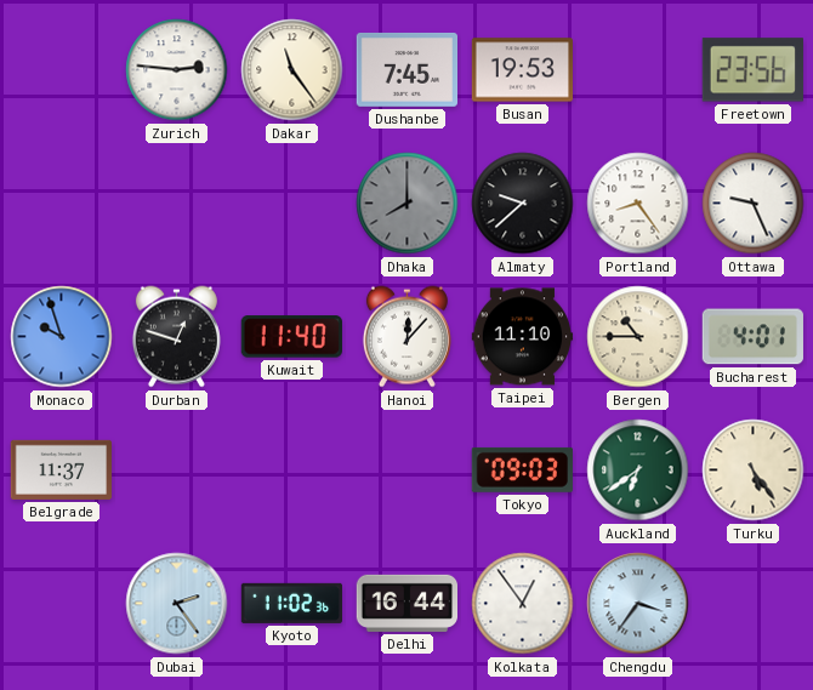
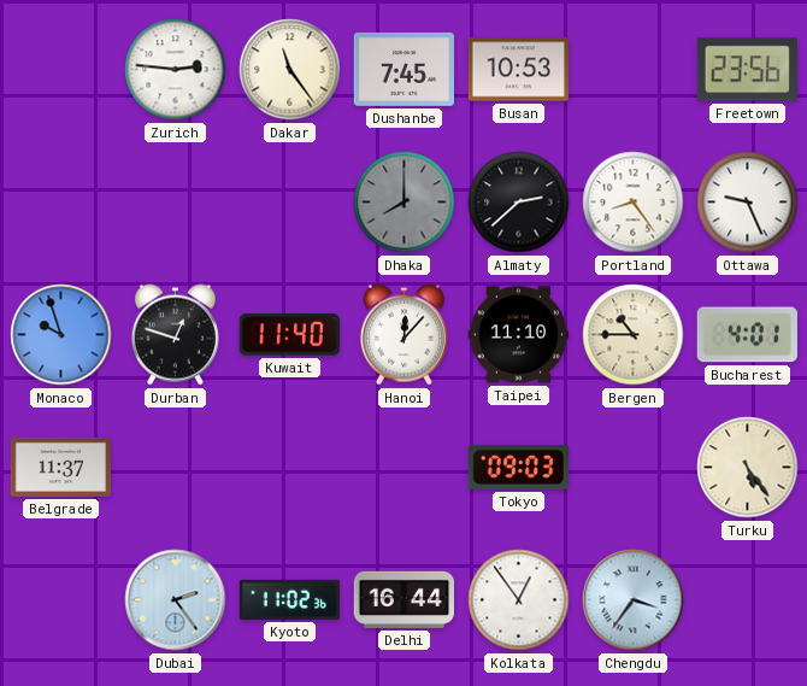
Busan: 19:53 -> 10:53 (518, 70)
Almaty: 9:38 -> 2:38 (519, 203)
Auckland: 6:39 -> none (638, 471)
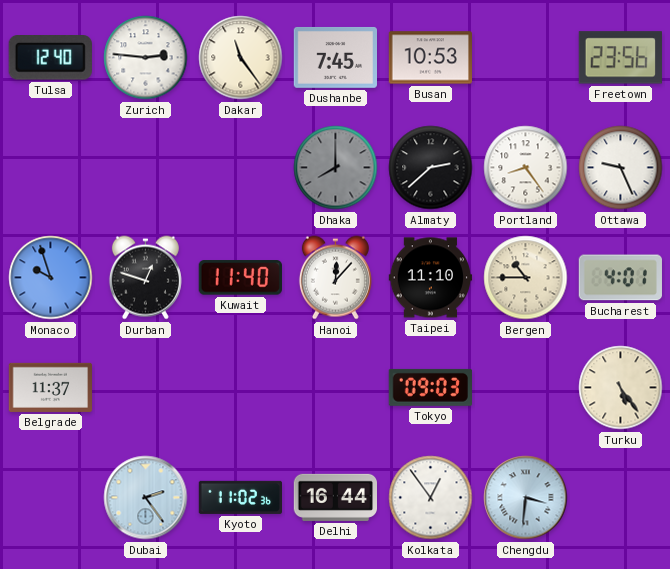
Tulsa: none -> 12:40 (50, 58)
Chengdu: 3:36 -> 3:31 (526, 498)
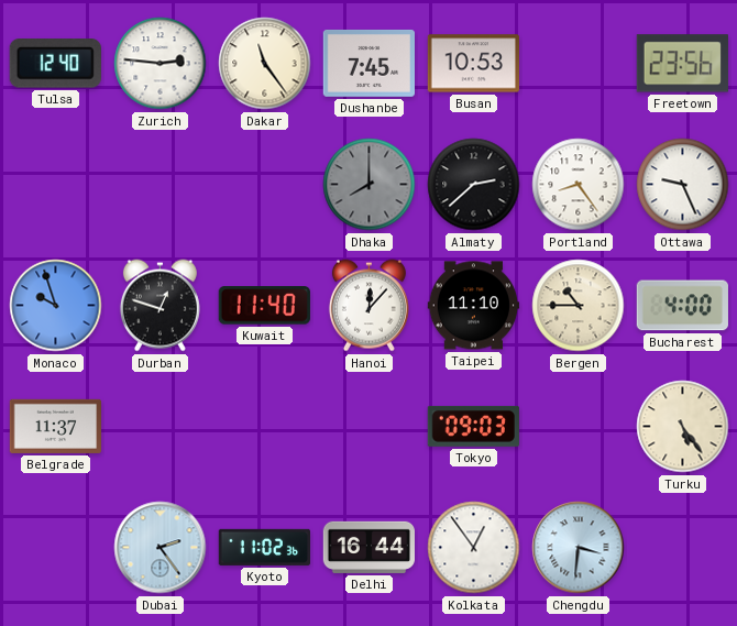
Bucharest: 4:01 -> 4:00 (682, 306)
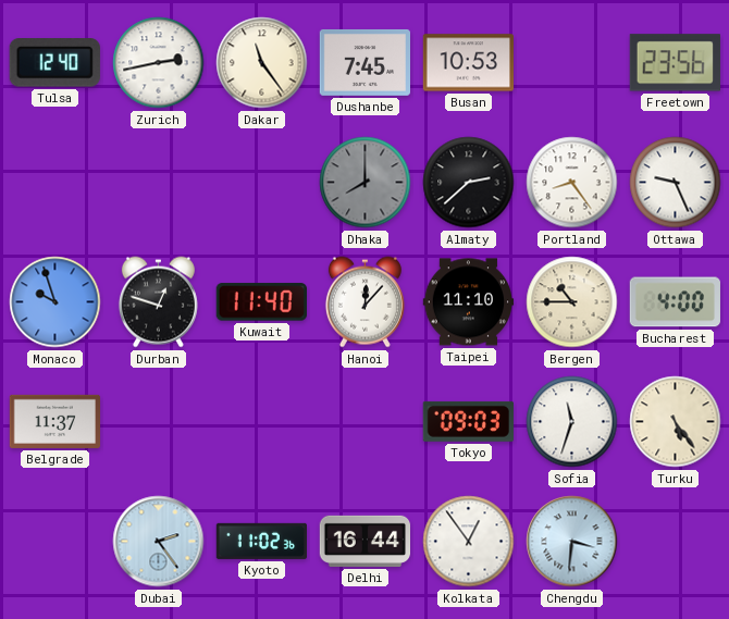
Zurich: 2:46 -> 2:43 (159, 63)
Sofia: none -> 11:33 (572, 422)
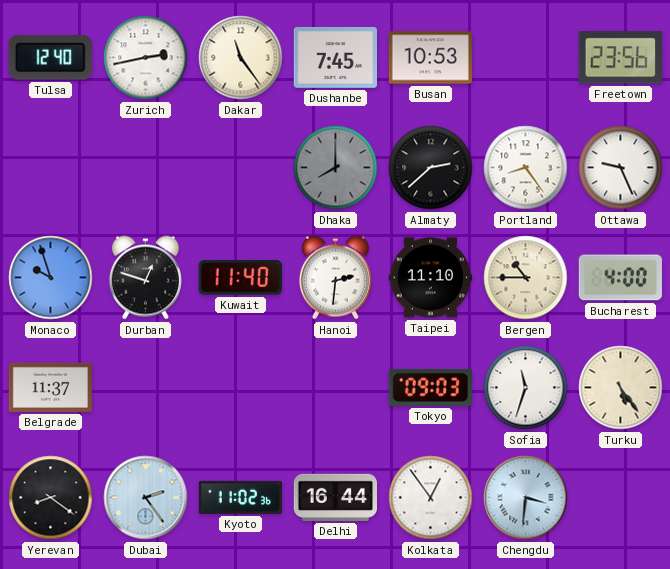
Hanoi: 12:07 -> 2:31 (335, 278)
Yerevan: none -> 8:21 (51, 498)
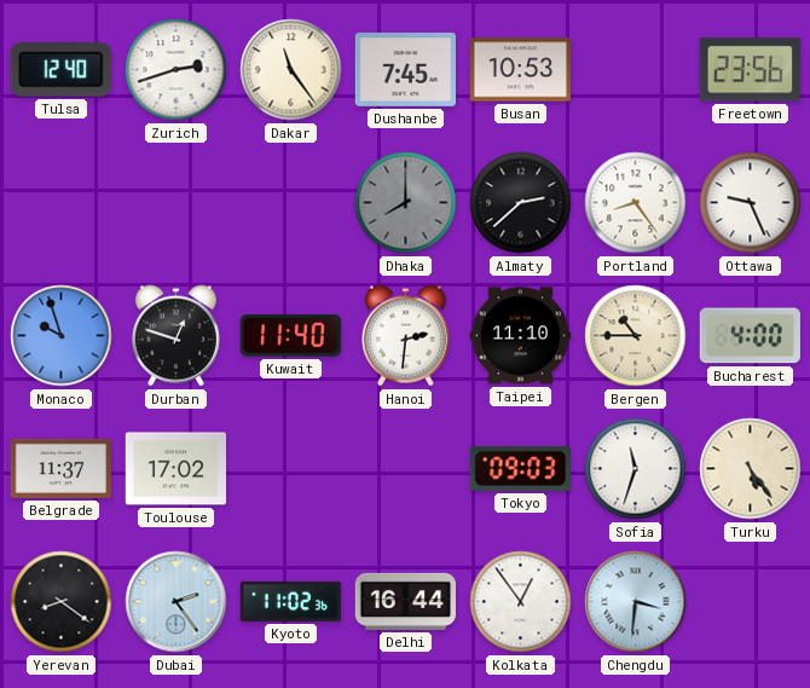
Zurich: 2:43 -> 2:42 (177, 70)
Toulouse: none -> 17:02 (177, 469)
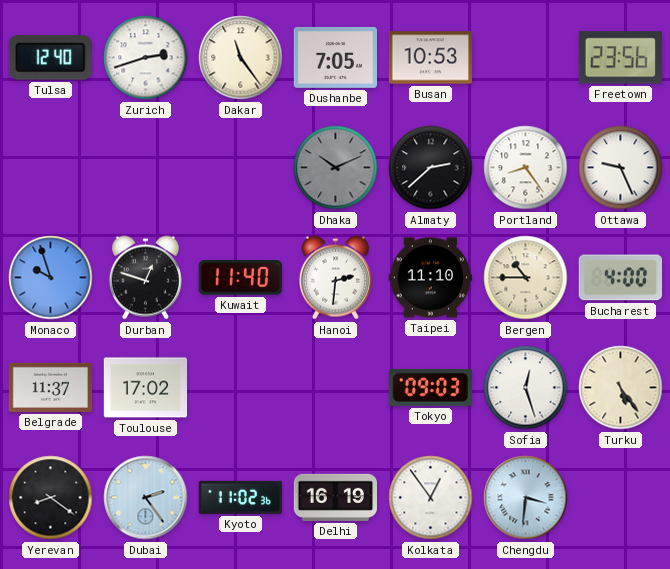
Dushanbe: 7:45 -> 7:05 (336, 57)
Dhaka: 8:00 -> 10:11 (336, 168)
Sofia: 11:33 -> 12:27 (526, 388)
Delhi: 16:44 -> 16:19 (336, 497)
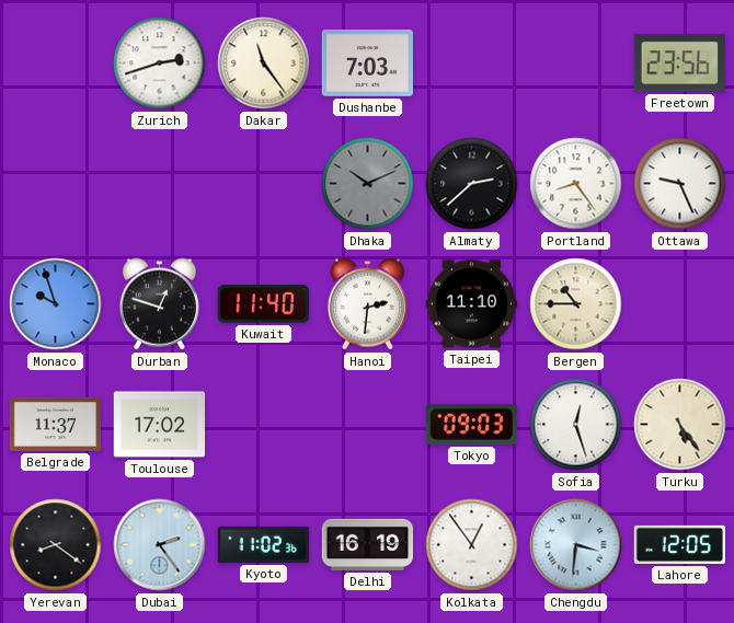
Tulsa: 12:40 -> none (50, 58)
Dushanbe: 7:05 -> 7:03 (368, 62)
Busan: 10:53 -> none (430, 58)
Bucharest: 4:00 -> none (620, 278)
Lahore: none -> 12:05 (680, 544)
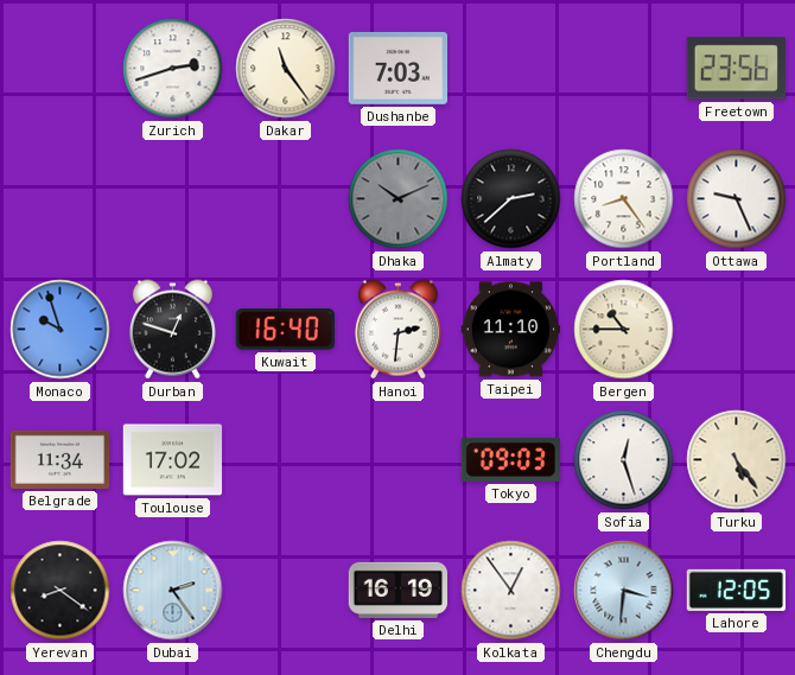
Kuwait: 11:40 -> 16:40 (285, 330)
Belgrade: 11:37 -> 11:34 (61, 459)
Kyoto: 11:02 -> none (263, 544)
